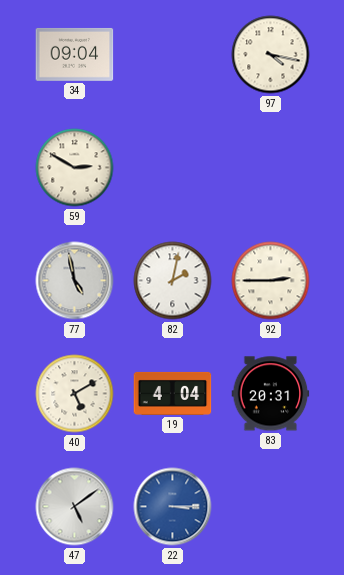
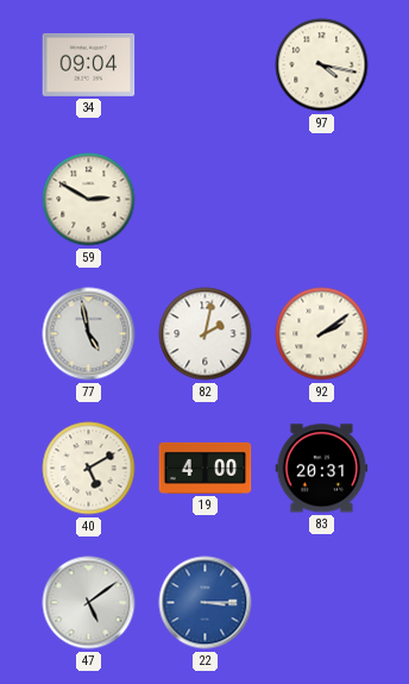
92: 2:45 -> 2:09 (322, 334)
19: 4:04 -> 4:00 (206, 467)
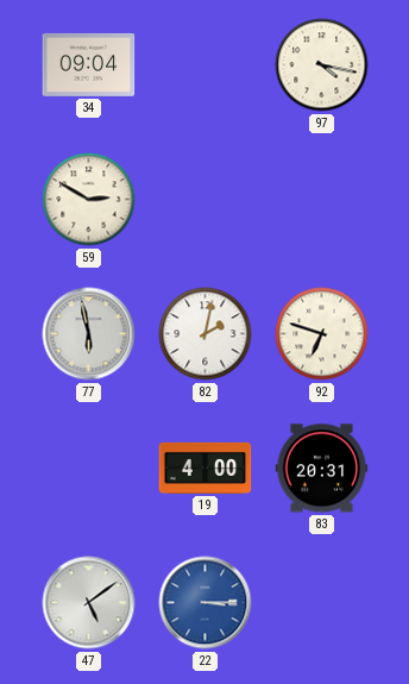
77: 4:58 -> 5:58 (89, 334)
92: 2:09 -> 6:48 (322, 334)
40: 5:10 -> none (89, 469)
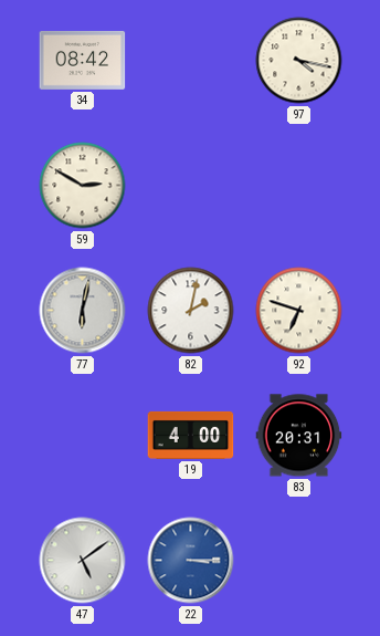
34: 09:04 -> 08:42 (83, 60)
77: 5:58 -> 6:02 (83, 311)
